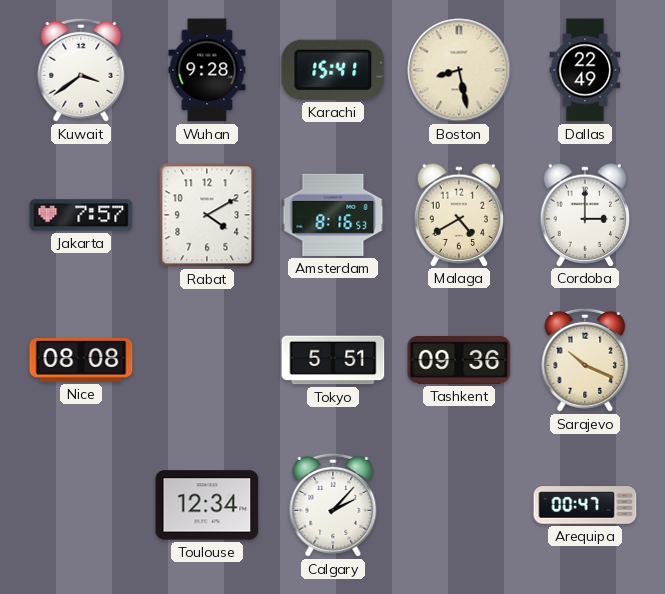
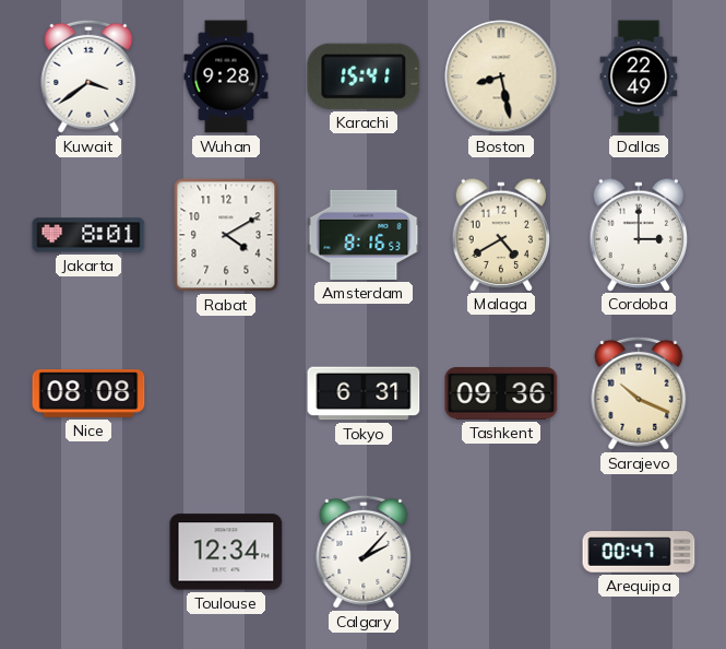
Jakarta: 7:57 -> 8:01 (88, 235)
Tokyo: 5:51 -> 6:31 (364, 393)
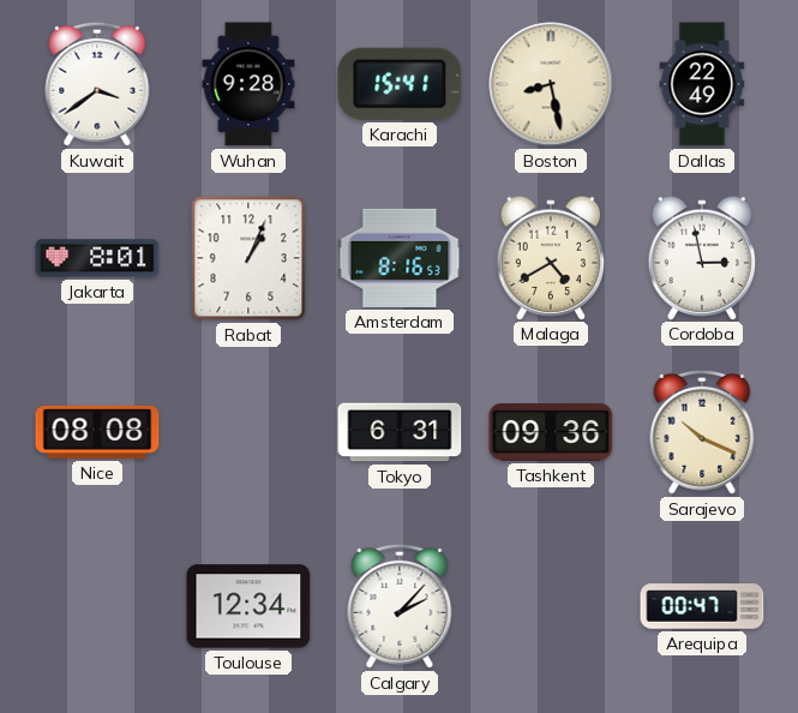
Rabat: 4:10 -> 1:04 (248, 258)
Cordoba: 3:00 -> 2:58 (702, 257)
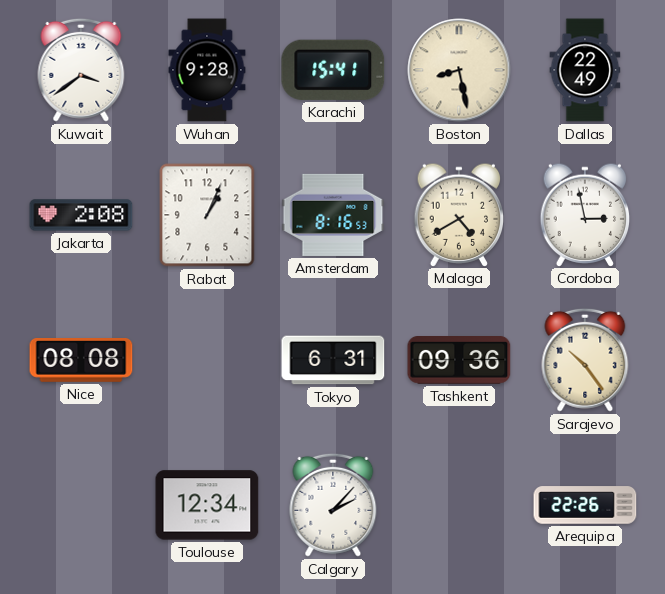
Jakarta: 8:01 -> 2:08 (81, 215)
Sarajevo: 10:19 -> 10:24 (585, 360)
Arequipa: 00:47 -> 22:26 (585, 505)
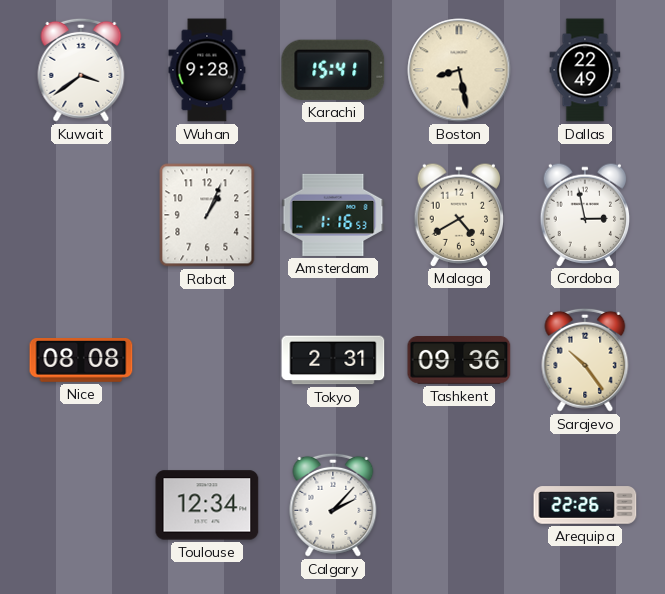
Jakarta: 2:08 -> none (81, 215)
Amsterdam: 8:16 -> 1:16 (333, 215)
Tokyo: 6:31 -> 2:31 (333, 360)
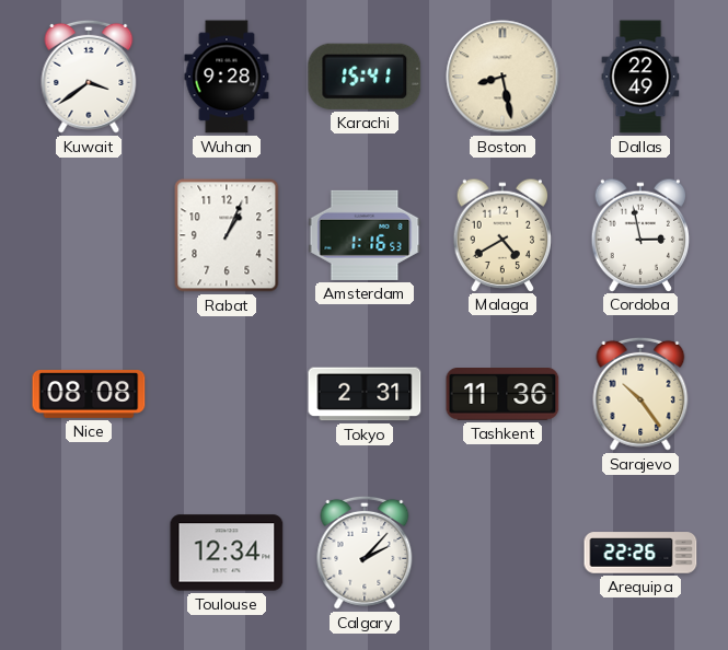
Tashkent: 09:36 -> 11:36 (502, 395)
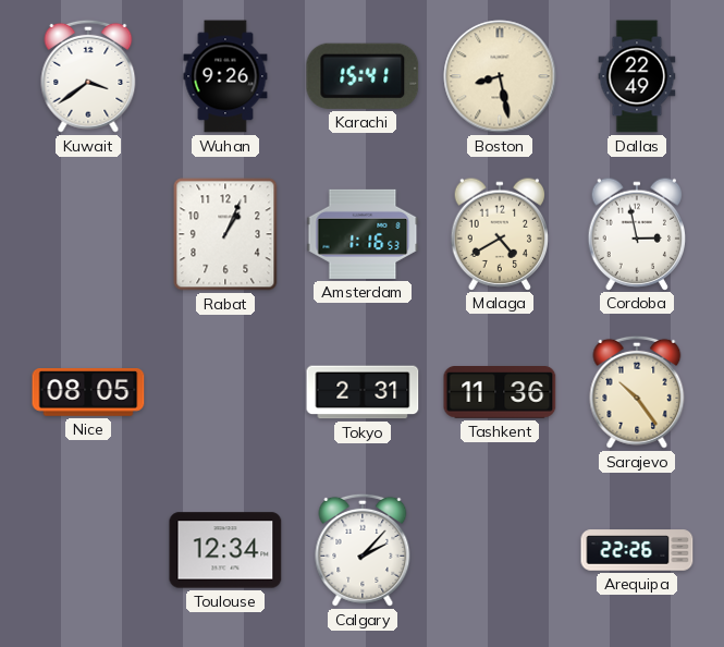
Wuhan: 9:28 -> 9:26 (225, 76)
Nice: 08:08 -> 08:05 (88, 393)
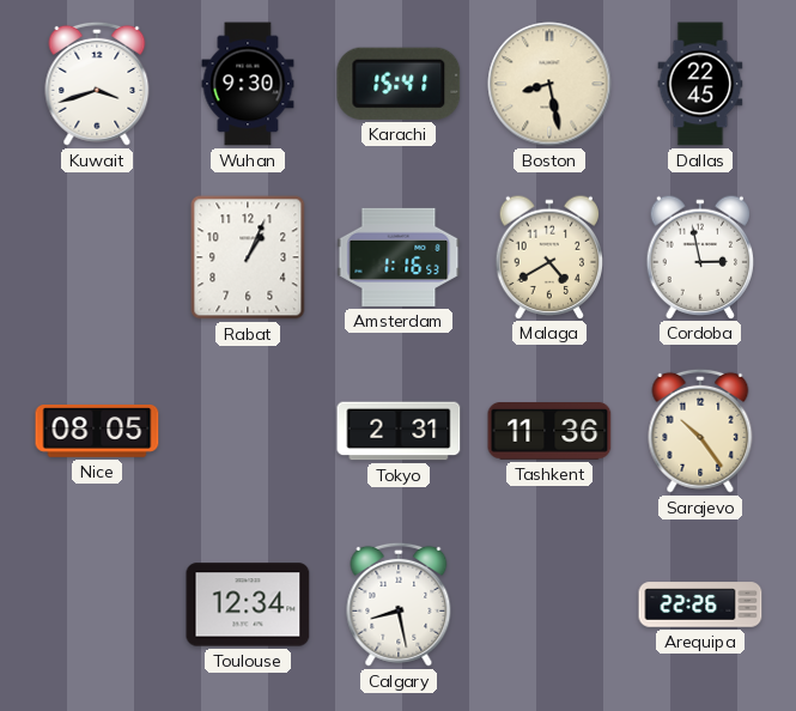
Kuwait: 3:39 -> 3:42 (97, 84)
Wuhan: 9:26 -> 9:30 (248, 84)
Dallas: 22:49 -> 22:45 (700, 84)
Calgary: 2:07 -> 8:28 (399, 604)
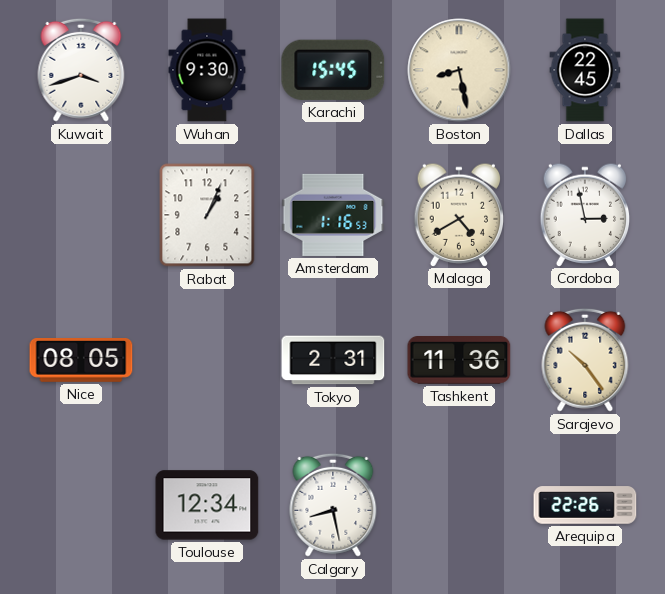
Karachi: 15:41 -> 15:45 (333, 70)
